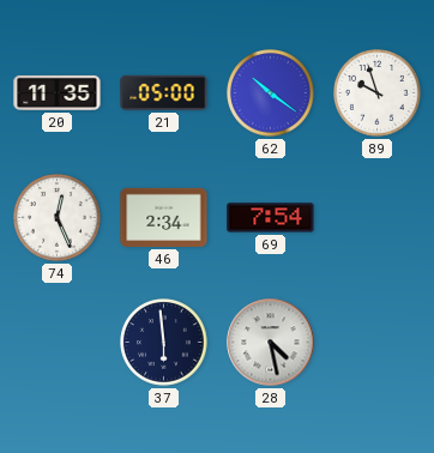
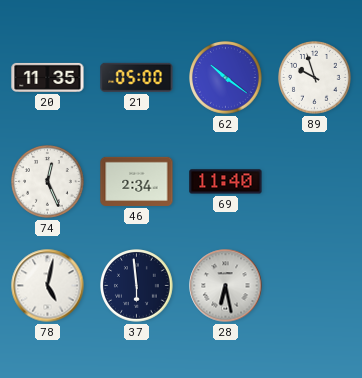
69: 7:54 -> 11:40 (226, 182)
78: none -> 5:02 (48, 286)
28: 4:28 -> 6:28 (226, 286)
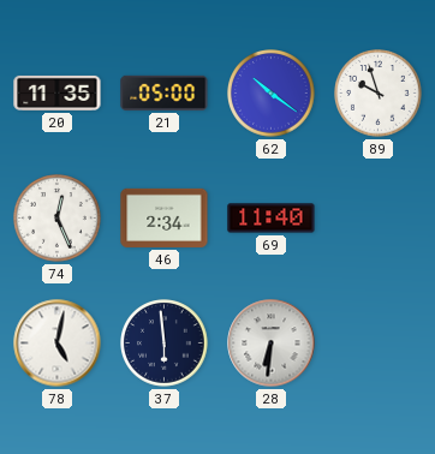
28: 6:28 -> 6:31 (272, 344)
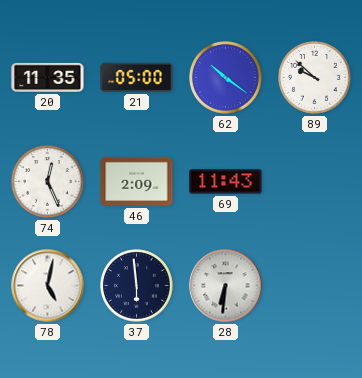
89: 9:57 -> 9:52 (315, 78)
46: 2:34 -> 2:09 (137, 181)
69: 11:40 -> 11:43 (226, 182)
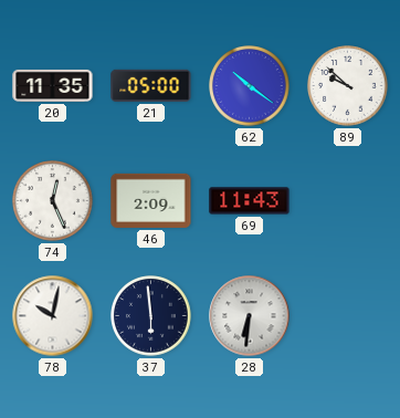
78: 5:02 -> 10:02 (53, 316)
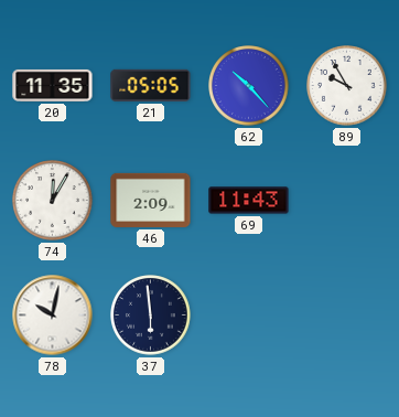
21: 05:00 -> 05:05 (151, 85)
62: 10:21 -> 10:23 (249, 86)
89: 9:52 -> 9:55 (347, 86)
74: 12:26 -> 12:05 (53, 201)
28: 6:31 -> none (250, 316)
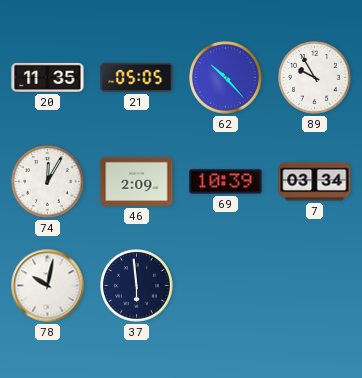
69: 11:43 -> 10:39 (226, 182)
7: none -> 03:34 (315, 182)
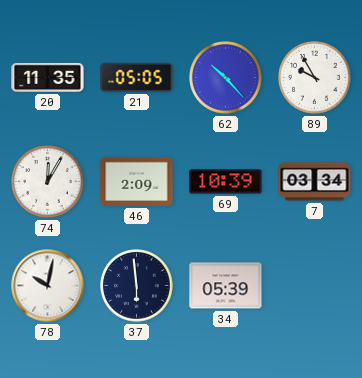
34: none -> 05:39 (226, 286)
